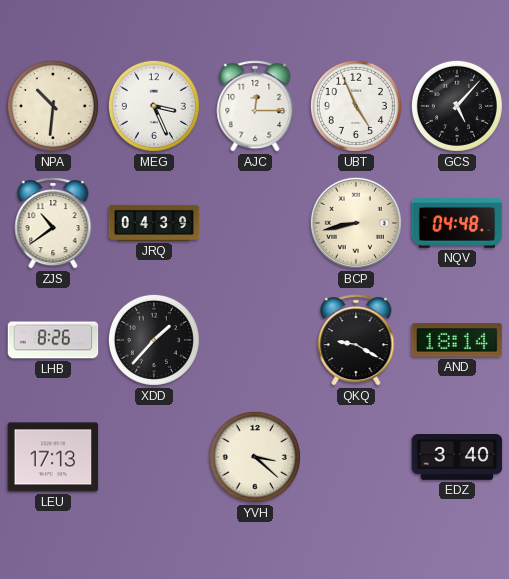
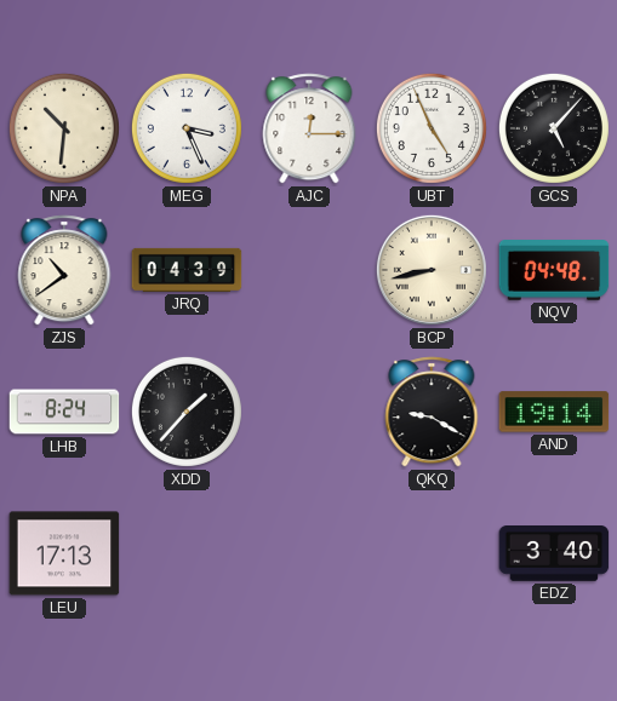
LHB: 8:26 -> 8:24 (64, 412)
AND: 18:14 -> 19:14 (554, 412)
YVH: 3:22 -> none (255, 457)
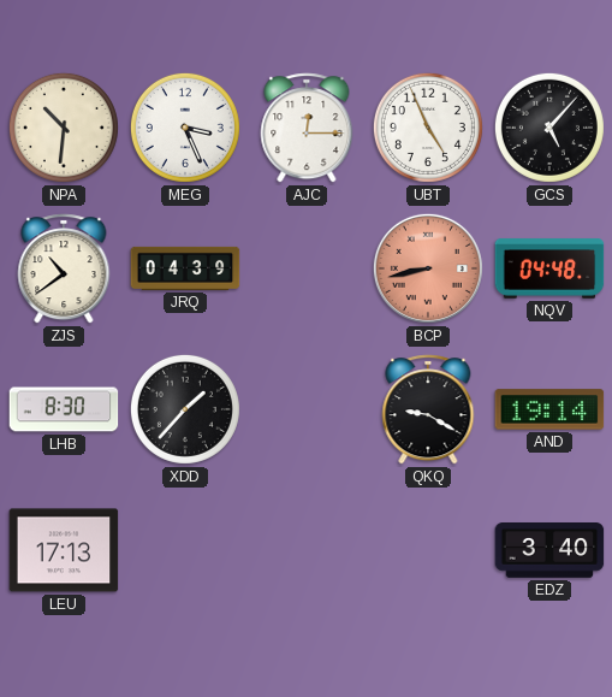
BCP dial: cream -> salmon (428, 268)
LHB: 8:24 -> 8:30 (64, 409)
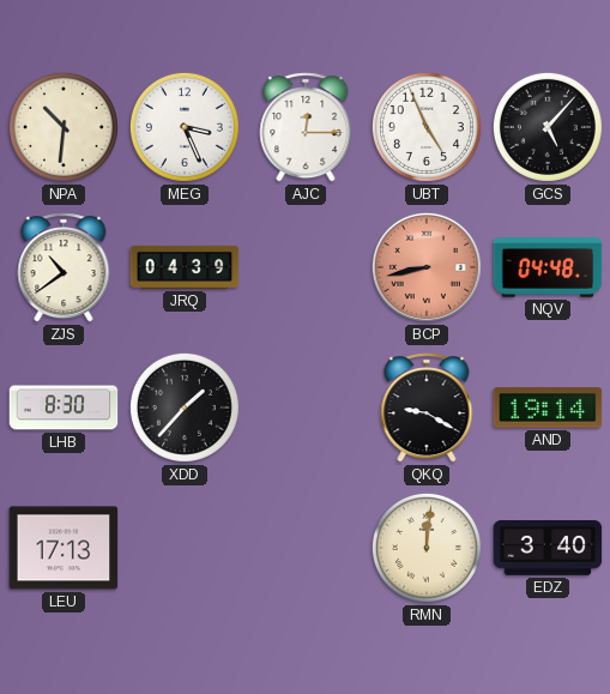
RMN: none -> 12:01 (427, 548)
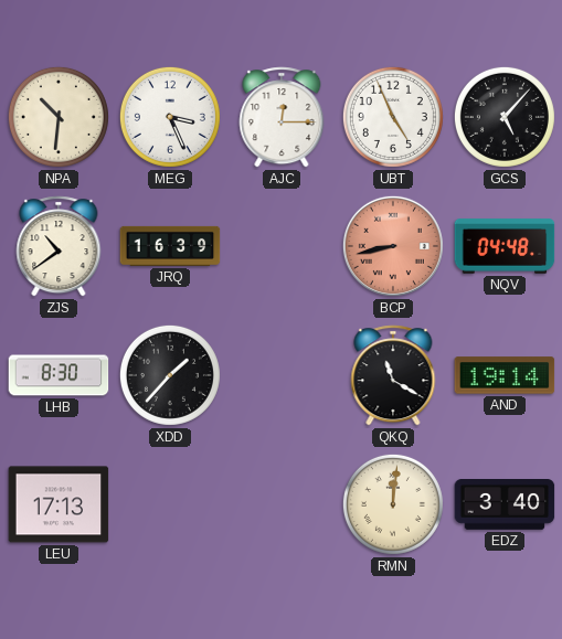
JRQ: 04:39 -> 16:39 (170, 246)
QKQ: 9:20 -> 11:20 (393, 375)
